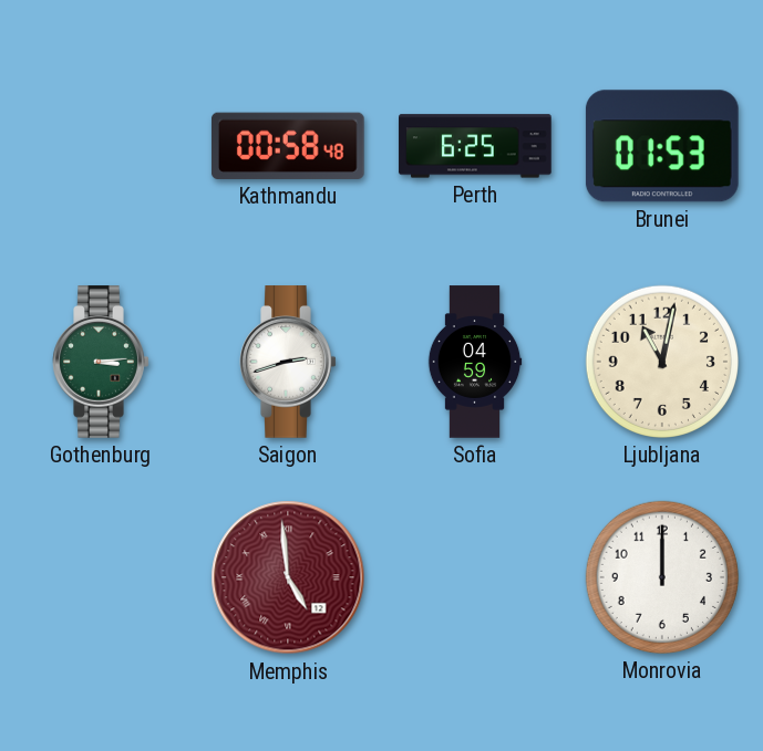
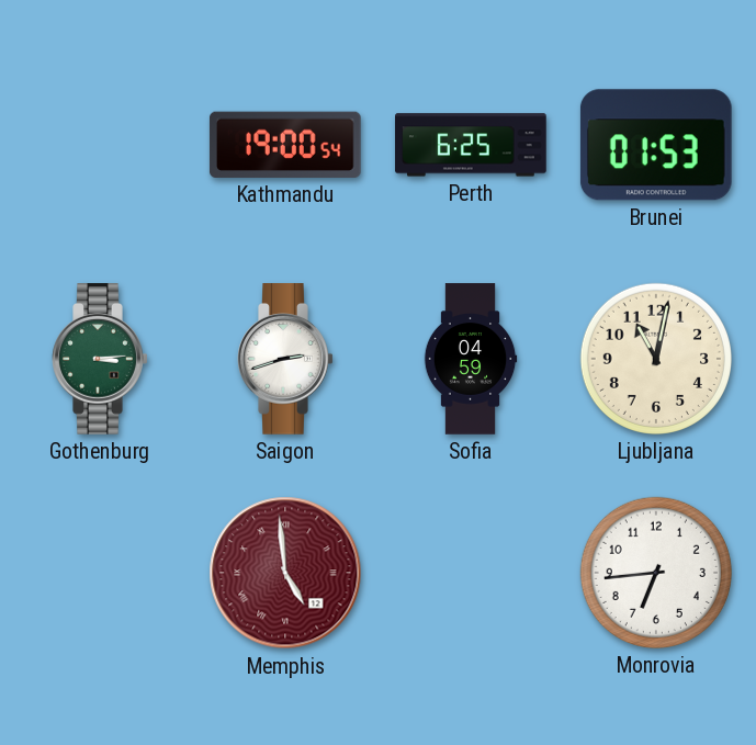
Kathmandu: 00:58 -> 19:00 (285, 145)
Monrovia: 12:00 -> 6:44 (656, 573)
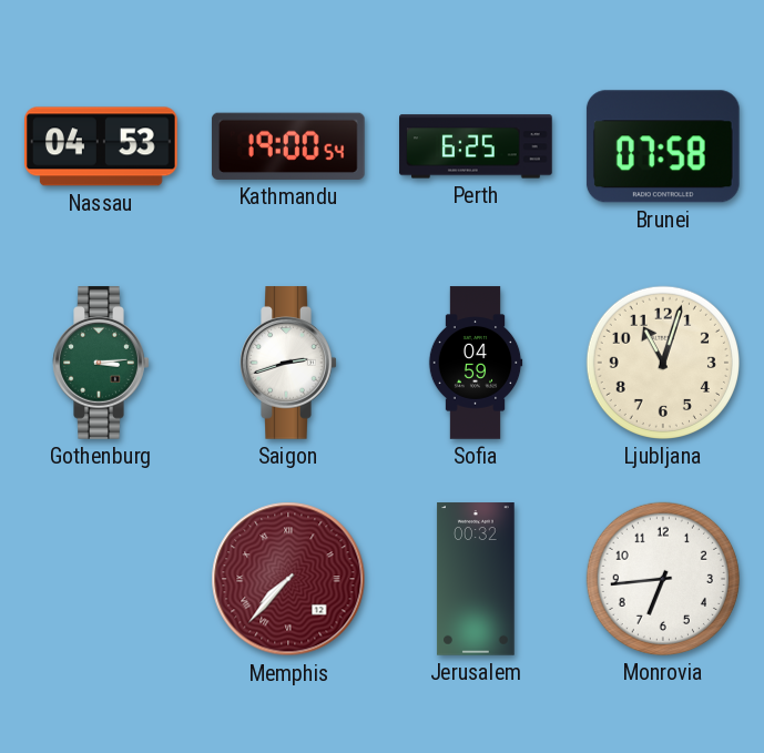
Nassau: none -> 04:53 (102, 146)
Brunei: 01:53 -> 07:58 (663, 146)
Ljubljana: 11:02 -> 11:03 (663, 363)
Memphis: 4:59 -> 7:37 (288, 579)
Jerusalem: none -> 00:32 (476, 579)
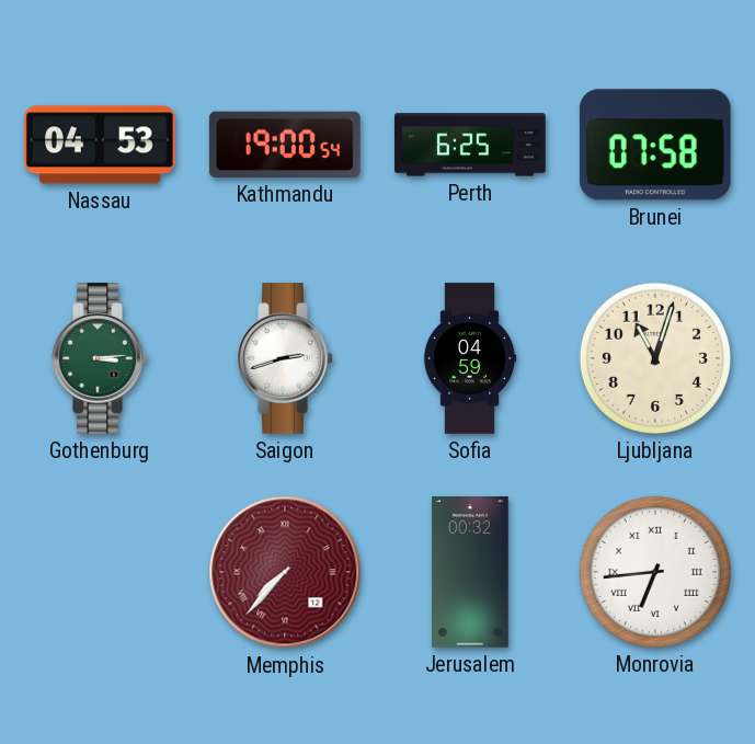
Monrovia numerals: Arabic -> Roman (655, 572)
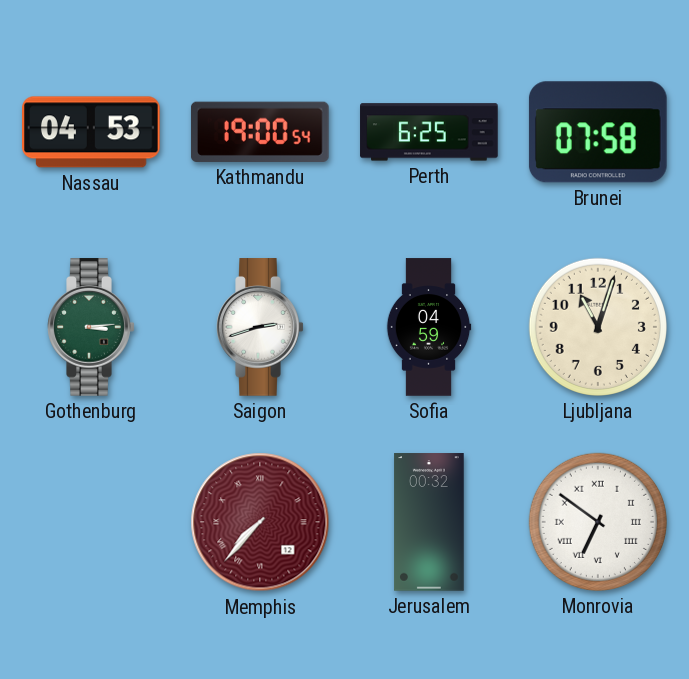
Monrovia: 6:44 -> 6:51 (598, 522)
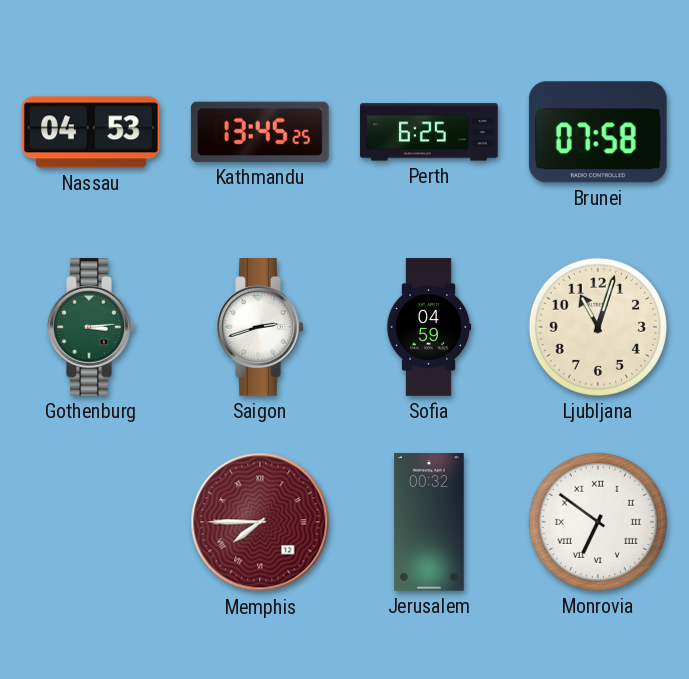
Kathmandu: 19:00 -> 13:45 (260, 132)
Memphis: 7:37 -> 7:45 (260, 522)
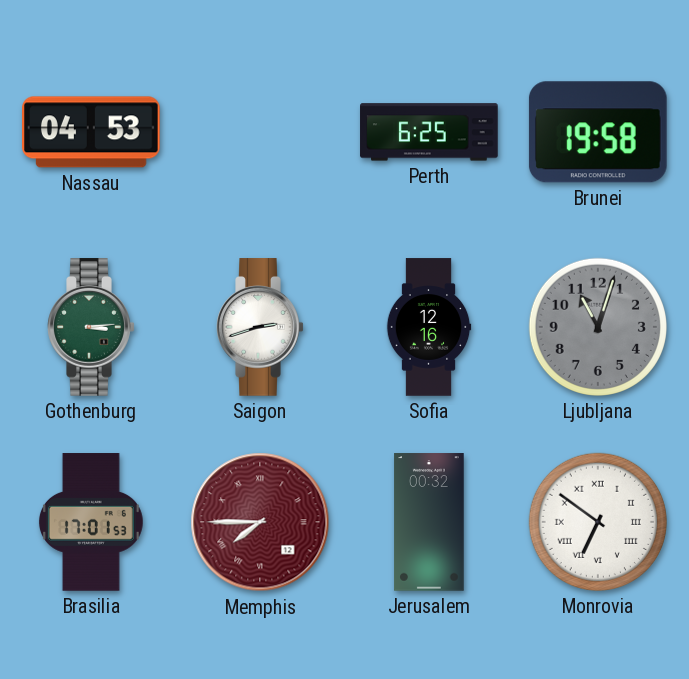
Kathmandu: 13:45 -> none (260, 132)
Brunei: 07:58 -> 19:58 (598, 132)
Sofia: 04:59 -> 12:16 (429, 327)
Ljubljana dial: cream -> grey (598, 327)
Brasilia: none -> 17:01 (91, 522)
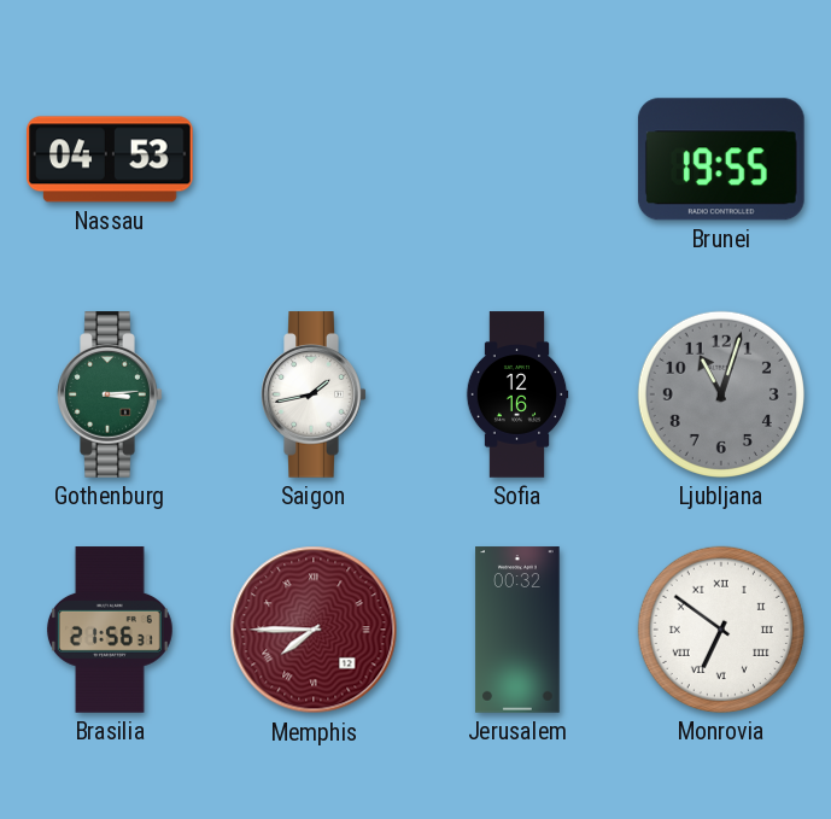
Perth: 6:25 -> none (429, 132)
Brunei: 19:58 -> 19:55 (721, 159)
Saigon: 2:42 -> 1:43 (314, 394)
Brasilia: 17:01 -> 21:56 (110, 630)
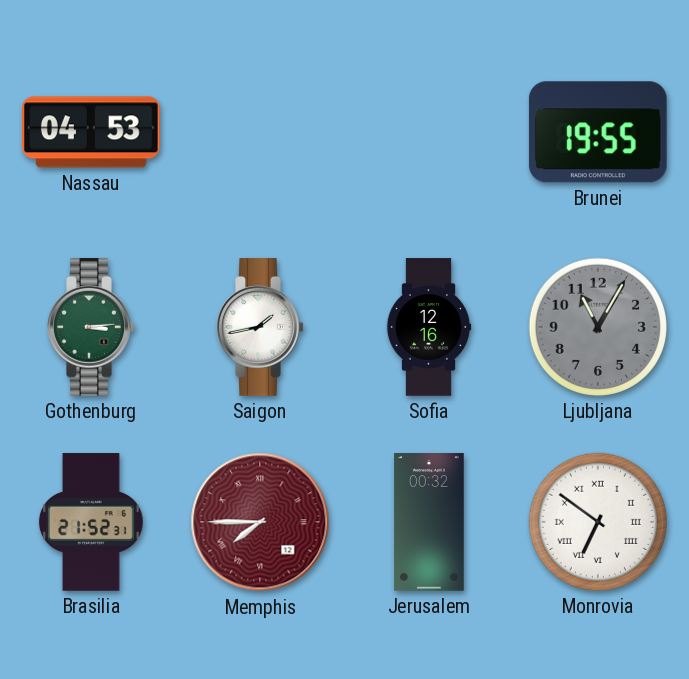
Ljubljana: 11:03 -> 11:05 (598, 327)
Brasilia: 21:56 -> 21:52 (91, 522)
